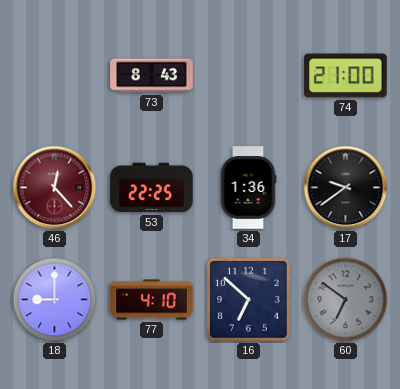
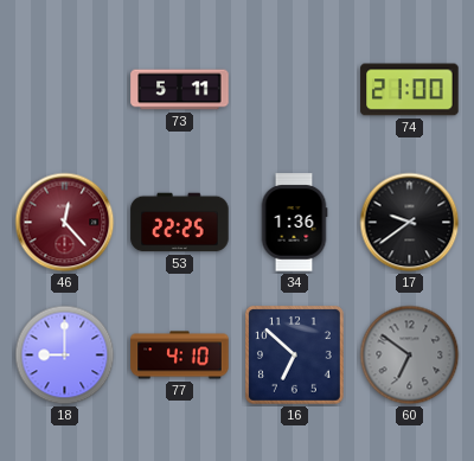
73: 8:43 -> 5:11 (180, 90)
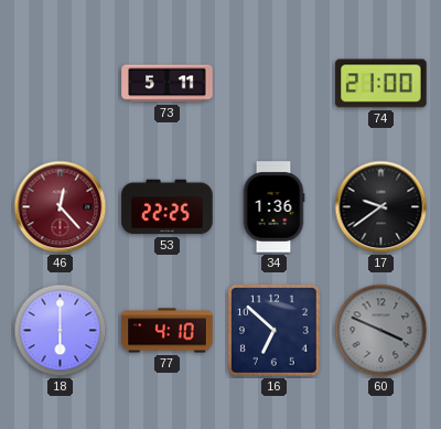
18: 9:00 -> 6:00 (61, 331)
60: 6:51 -> 3:49 (381, 331)
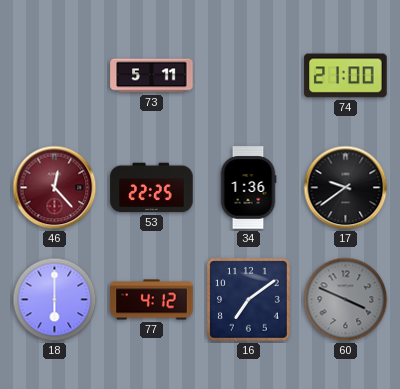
77: 4:10 -> 4:12 (152, 300)
16: 6:52 -> 7:09 (249, 300)
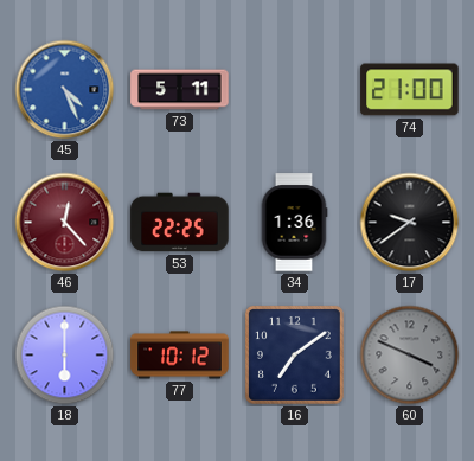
45: none -> 4:26 (65, 90)
77: 4:12 -> 10:12 (180, 356)
